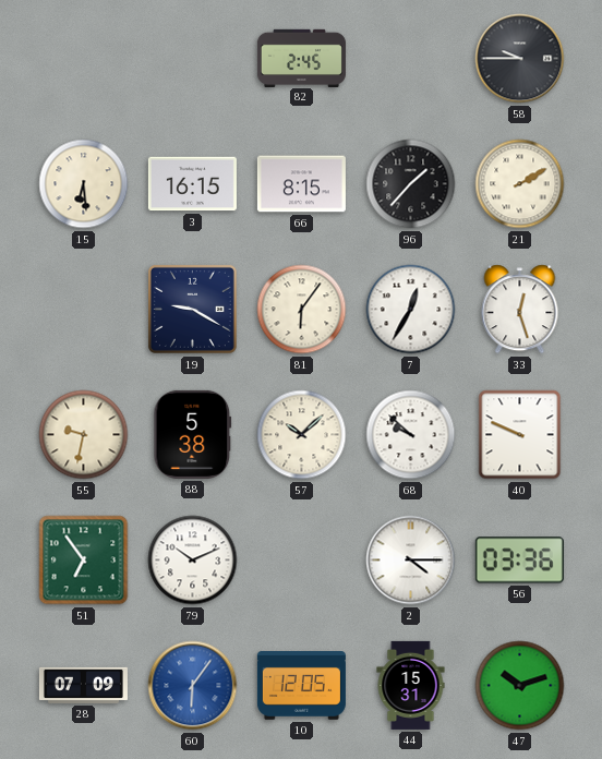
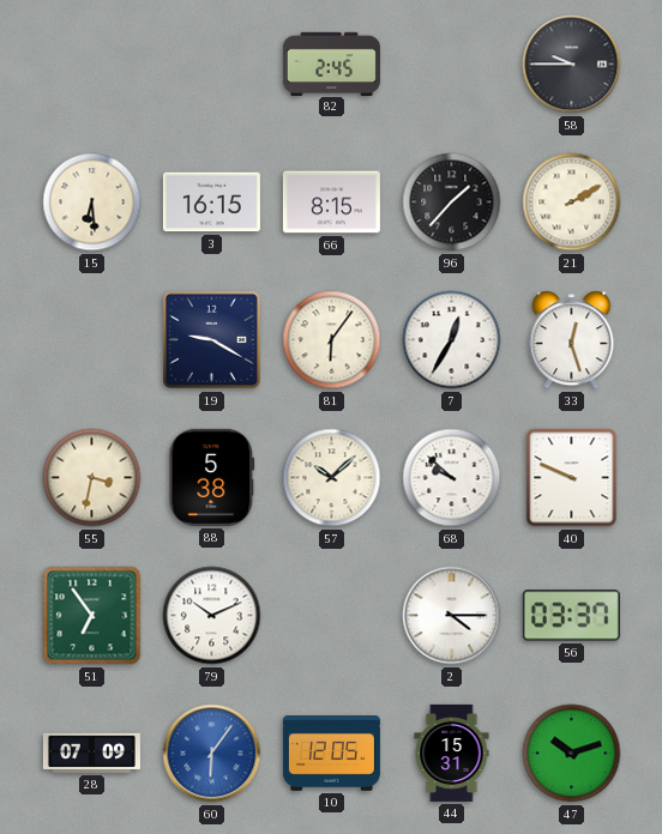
55: 9:32 -> 3:32 (92, 478)
56: 03:36 -> 03:37 (571, 616)
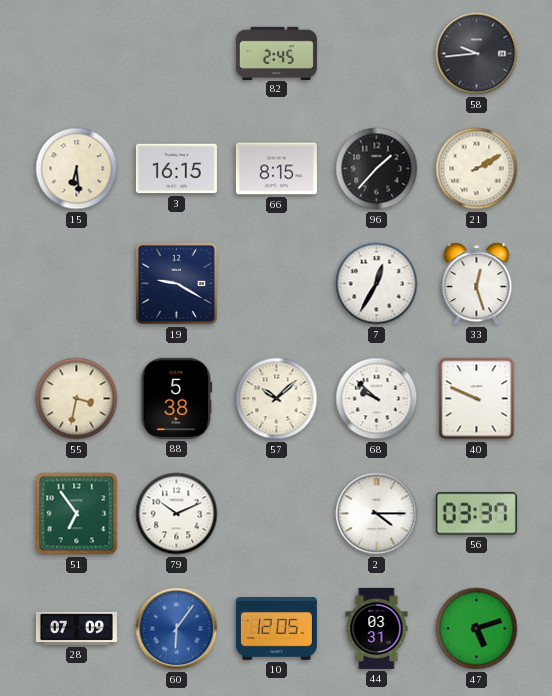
58: 9:45 -> 9:44 (477, 54)
81: 6:06 -> none (332, 340)
44: 15:31 -> 03:31 (377, 628)
47: 10:12 -> 5:12 (477, 629)
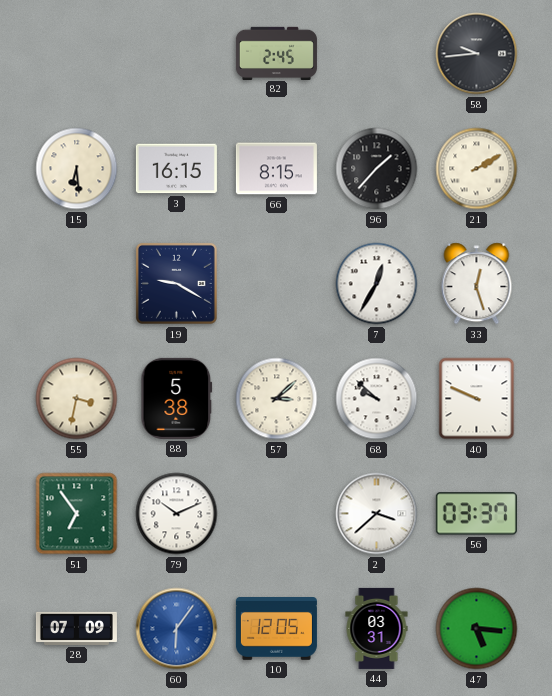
57: 10:08 -> 3:08 (277, 399)
2: 4:15 -> 3:38 (377, 514)
47: 5:12 -> 5:16 (477, 629)
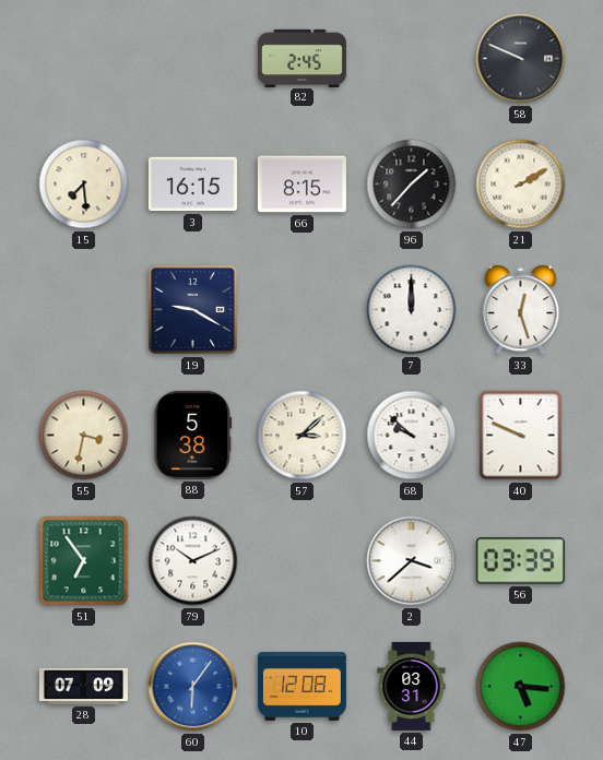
58: 9:44 -> 9:49 (521, 59)
15: 6:29 -> 7:29 (84, 185)
7: 12:35 -> 12:00 (412, 310)
56: 03:37 -> 03:39 (520, 561)
10: 12:05 -> 12:08 (301, 687)
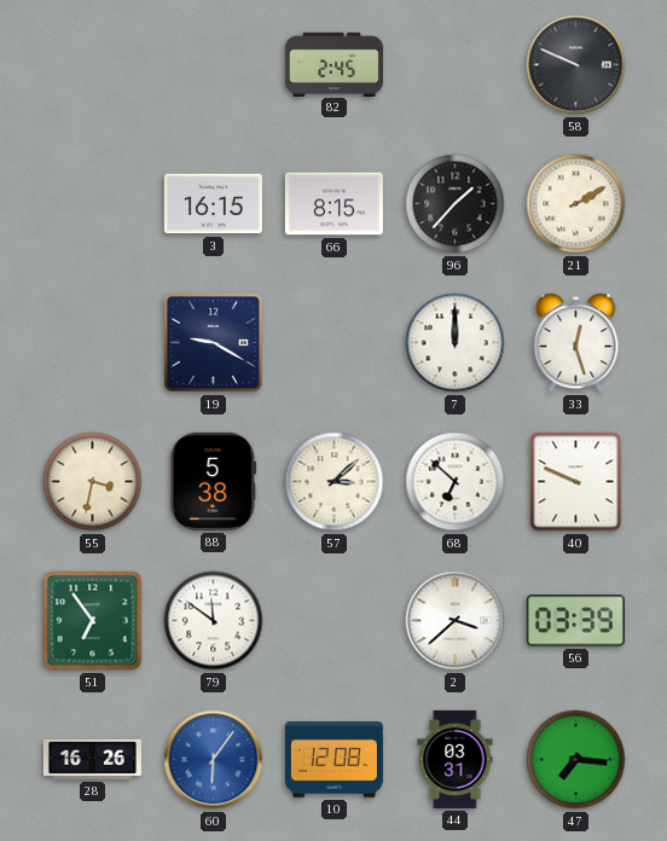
15: 7:29 -> none (84, 185)
68: 9:52 -> 6:52 (456, 482)
79: 10:11 -> 11:51 (214, 621)
28: 07:09 -> 16:26 (92, 759)
47: 5:16 -> 7:16 (576, 760)
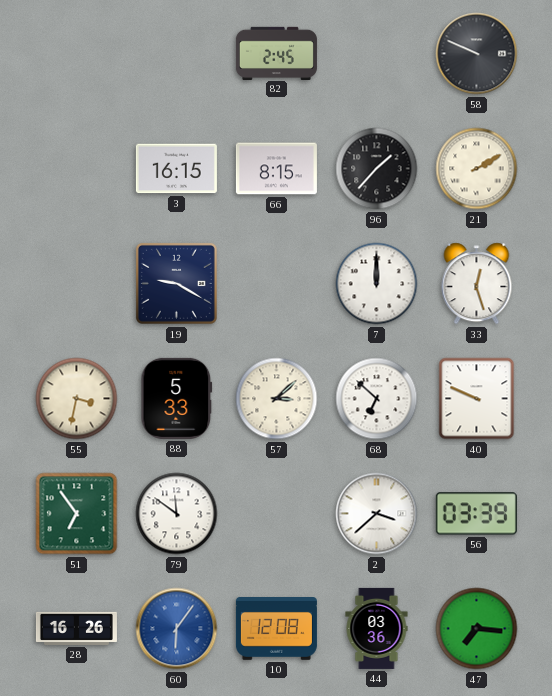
88: 5:38 -> 5:33 (177, 398)
44: 03:31 -> 03:36 (377, 628)
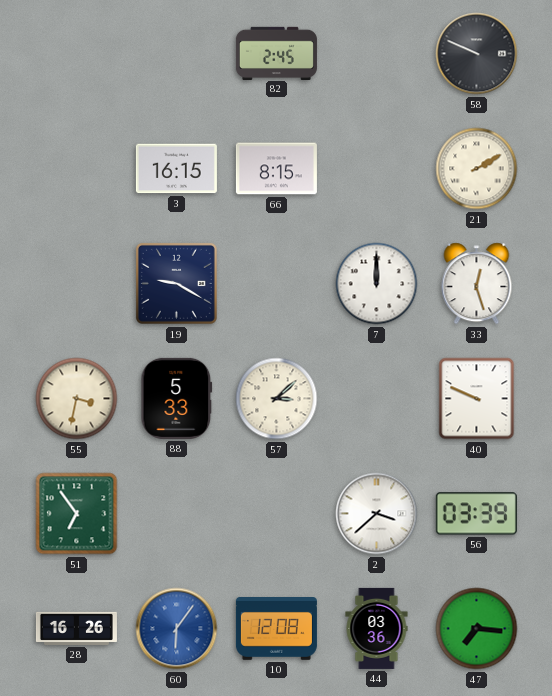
96: 1:37 -> none (377, 169)
68: 6:52 -> none (377, 399)
79: 11:51 -> none (177, 514)
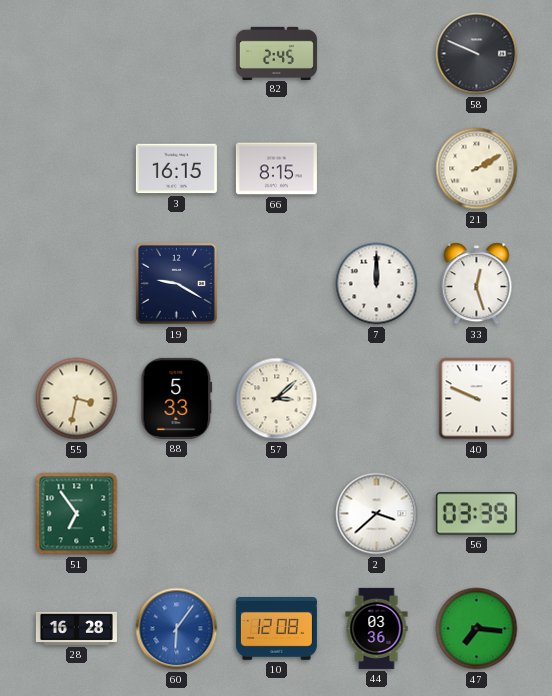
28: 16:26 -> 16:28 (76, 628)
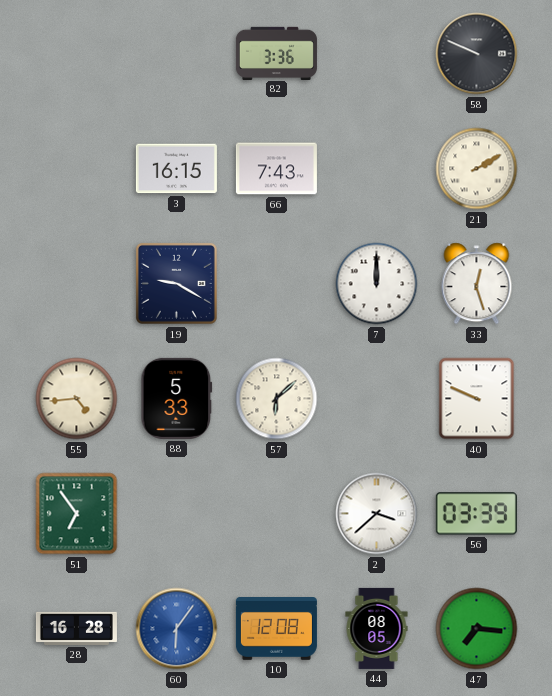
82: 2:45 -> 3:36 (276, 53)
66: 8:15 -> 7:43 (276, 169)
55: 3:32 -> 4:44 (77, 399)
57: 3:08 -> 6:08 (277, 399)
44: 03:36 -> 08:05 (377, 628)
